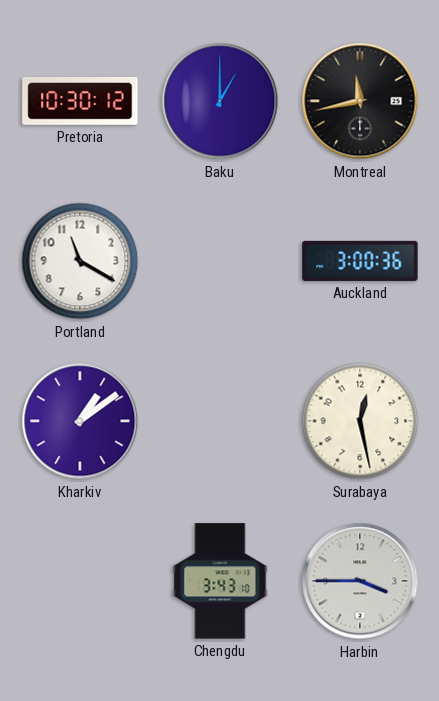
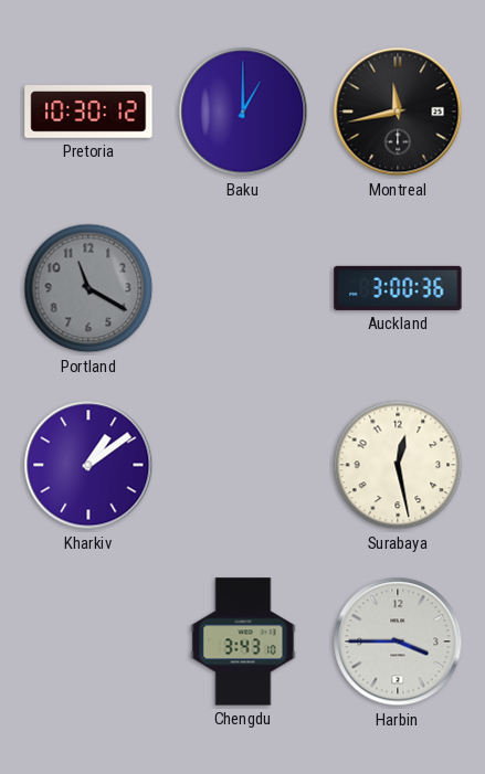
Portland dial: white -> grey (88, 288)
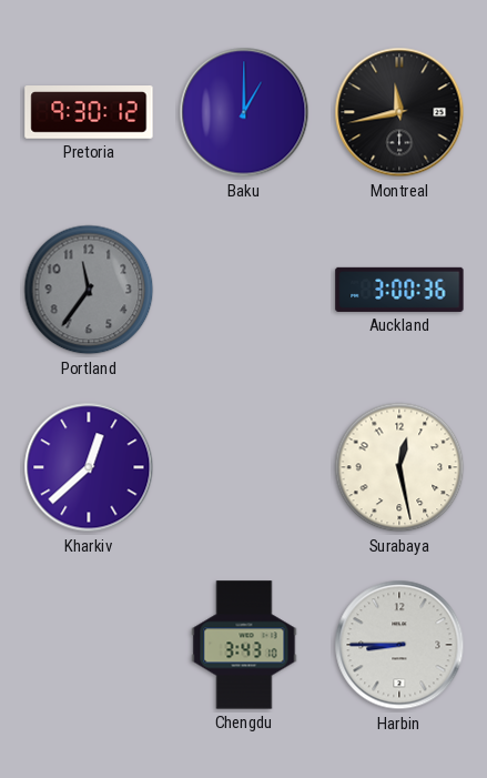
Pretoria: 10:30 -> 9:30 (89, 113)
Portland: 11:20 -> 11:36 (89, 290)
Kharkiv: 1:09 -> 12:38 (89, 467)
Harbin: 3:45 -> 8:45 (399, 645)
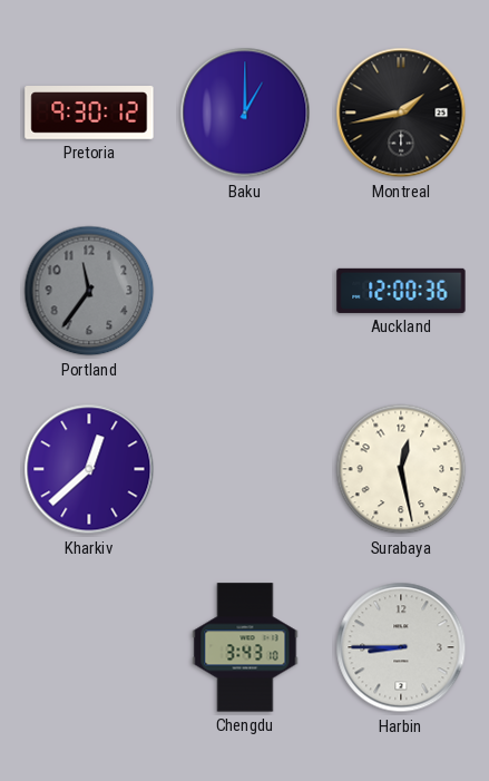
Montreal: 11:43 -> 1:43 (401, 113)
Auckland: 3:00 -> 12:00 (401, 291)
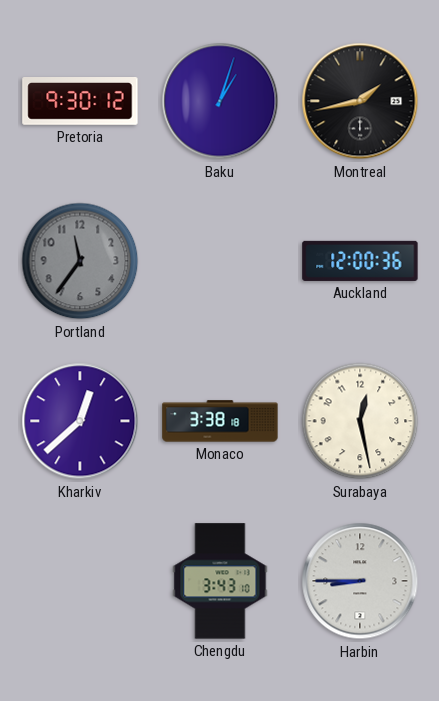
Baku: 1:00 -> 1:03 (220, 101)
Monaco: none -> 3:38 (220, 421)
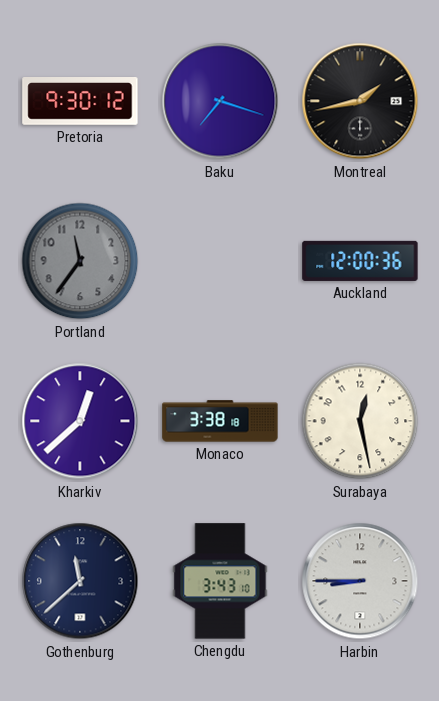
Baku: 1:03 -> 7:18 (220, 101)
Gothenburg: none -> 11:38 (80, 581)
